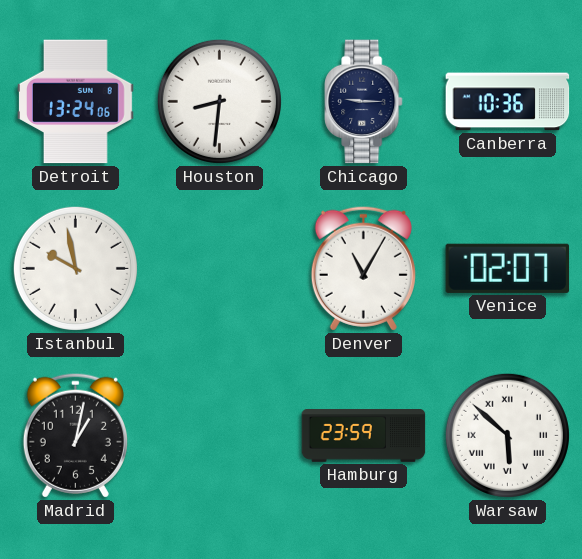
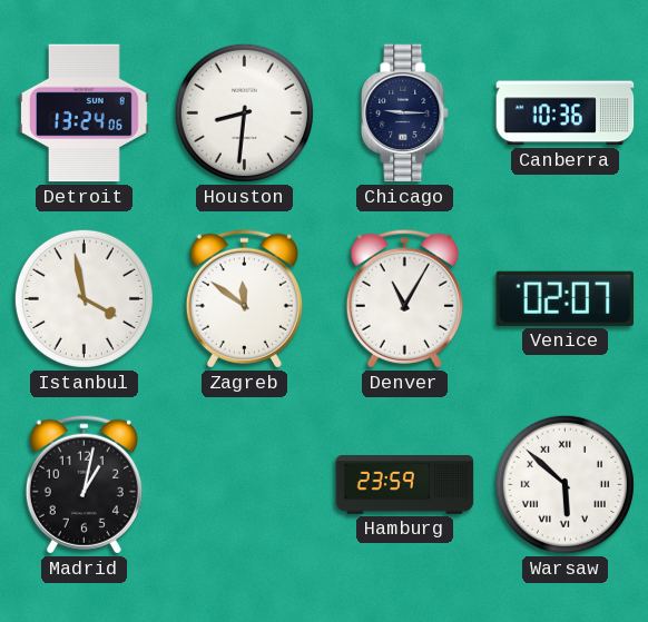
Istanbul: 9:58 -> 3:58 (84, 298)
Zagreb: none -> 11:51 (244, 298)
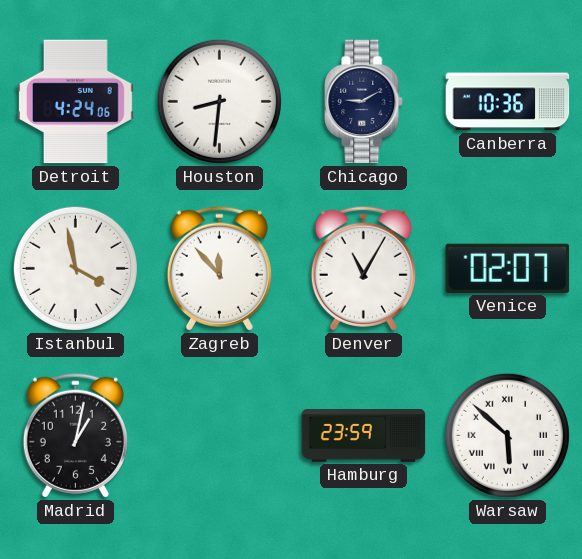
Detroit: 13:24 -> 4:24 (76, 102)
Chicago: 9:15 -> 9:10 (364, 102)
Zagreb: 11:51 -> 11:53 (219, 268)
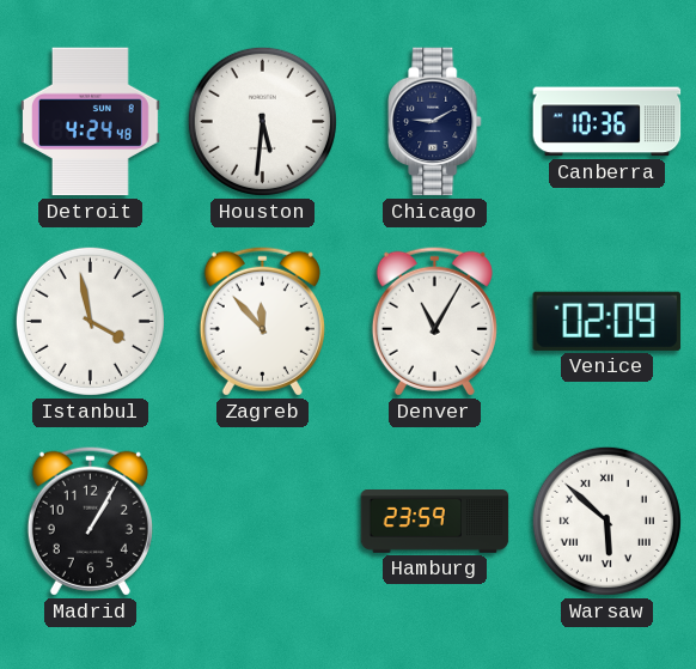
Detroit: 4:24:06 -> 4:24:48 (91, 122)
Houston: 8:31 -> 5:31 (262, 121)
Venice: 02:07 -> 02:09 (608, 321)
Madrid: 1:02 -> 1:05 (90, 521)
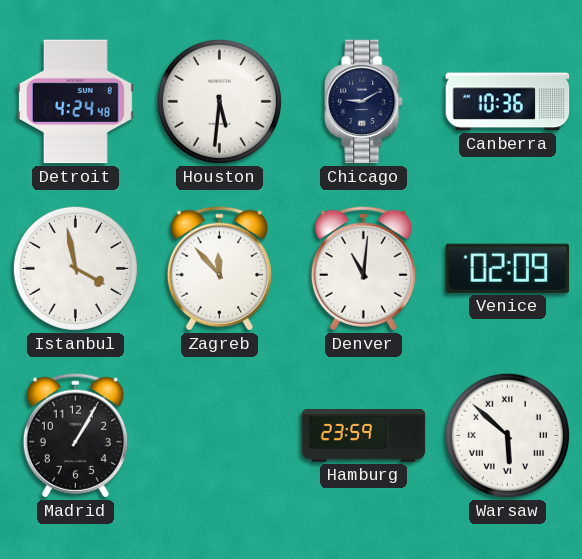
Denver: 11:05 -> 11:01 (363, 268)
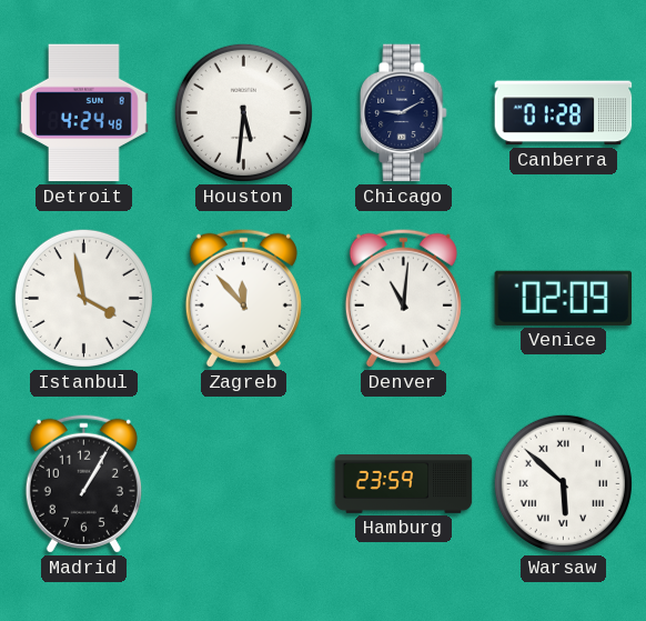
Canberra: 10:36 -> 01:28 (564, 113)
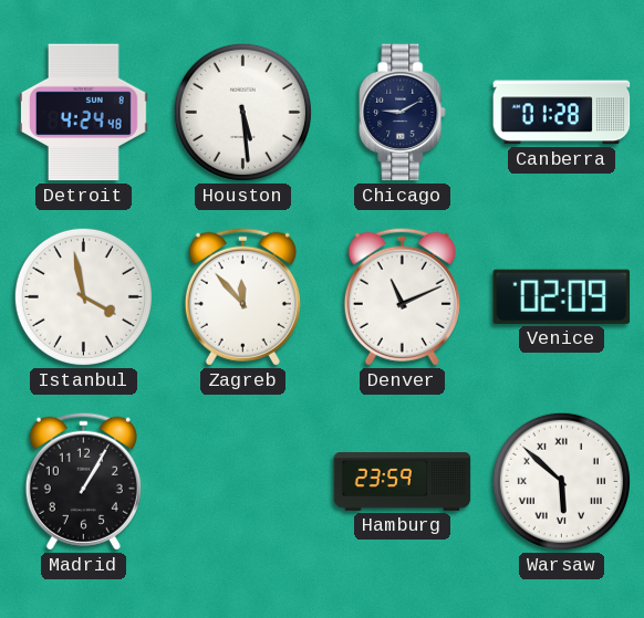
Houston: 5:31 -> 5:29 (242, 112)
Denver: 11:01 -> 11:11 (402, 296)
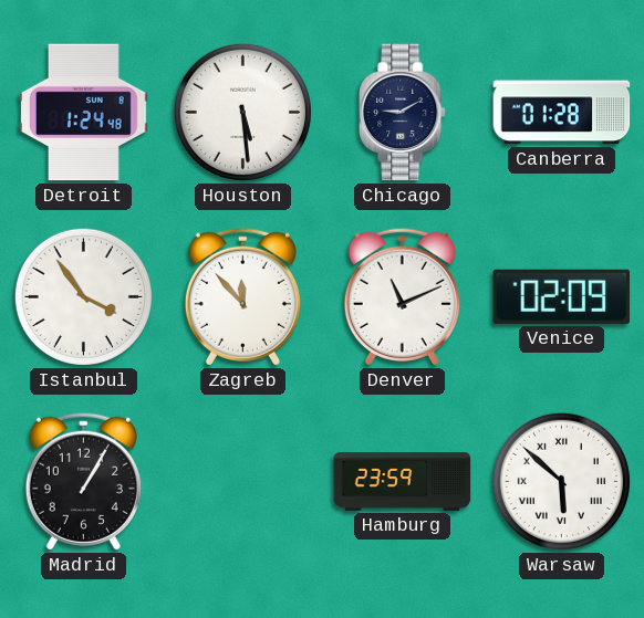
Detroit: 4:24 -> 1:24 (84, 113)
Istanbul: 3:58 -> 3:54 (83, 296)
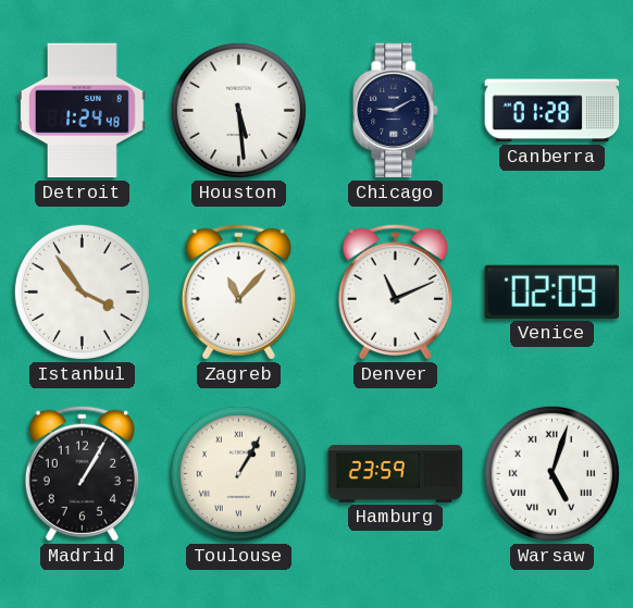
Zagreb: 11:53 -> 11:07 (238, 291)
Toulouse: none -> 1:05 (238, 473)
Warsaw: 5:52 -> 5:03 (551, 473)
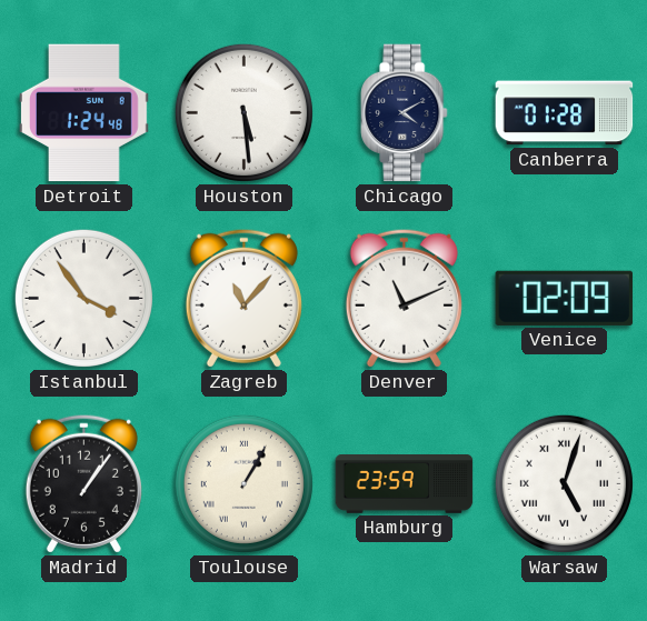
Chicago: 9:10 -> 4:10 (405, 113)
Madrid: 1:05 -> 1:06 (83, 483)
